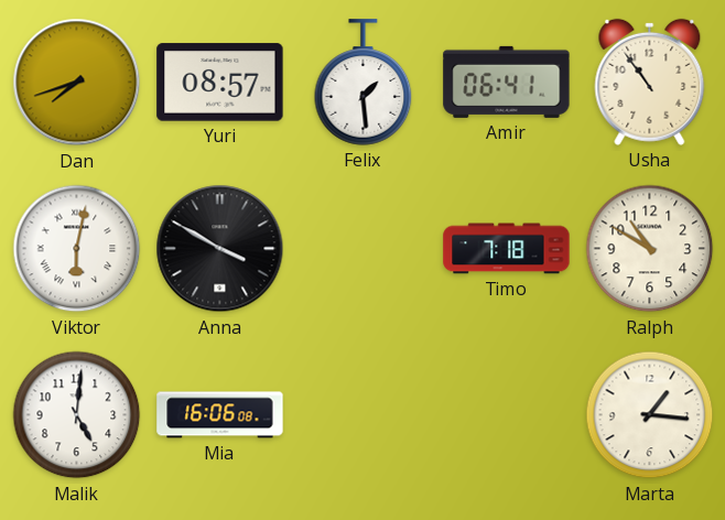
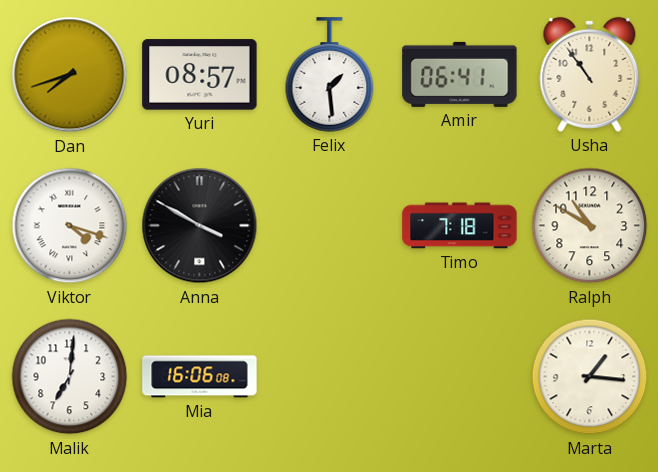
Viktor: 6:02 -> 4:18 (70, 226)
Malik: 5:01 -> 7:01 (70, 377)
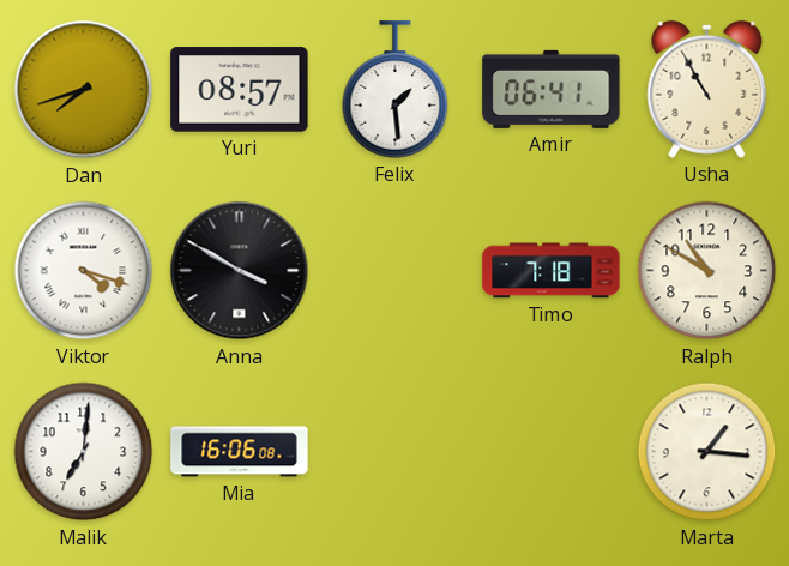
Usha: 10:54 -> 10:55 (707, 89)
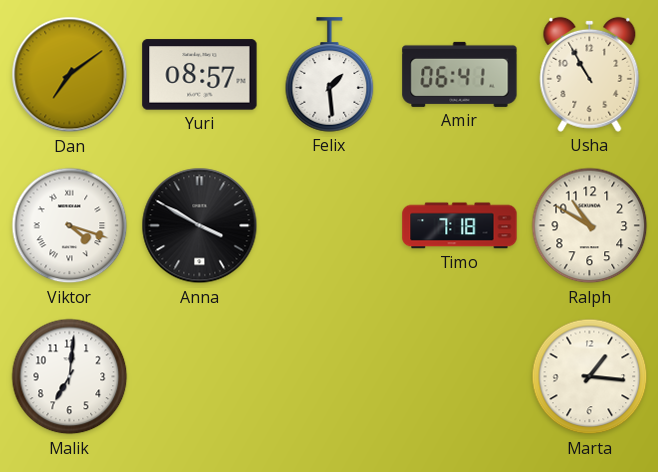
Dan: 7:42 -> 7:09 (70, 75)
Mia: 16:06 -> none (240, 452)
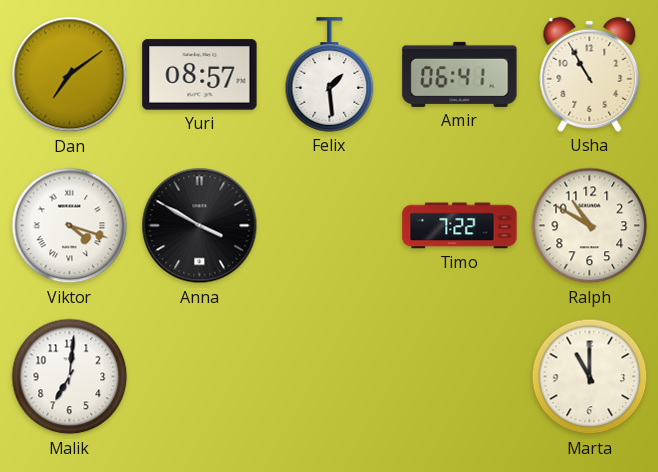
Timo: 7:18 -> 7:22 (460, 226)
Marta: 1:16 -> 11:00 (590, 377)
